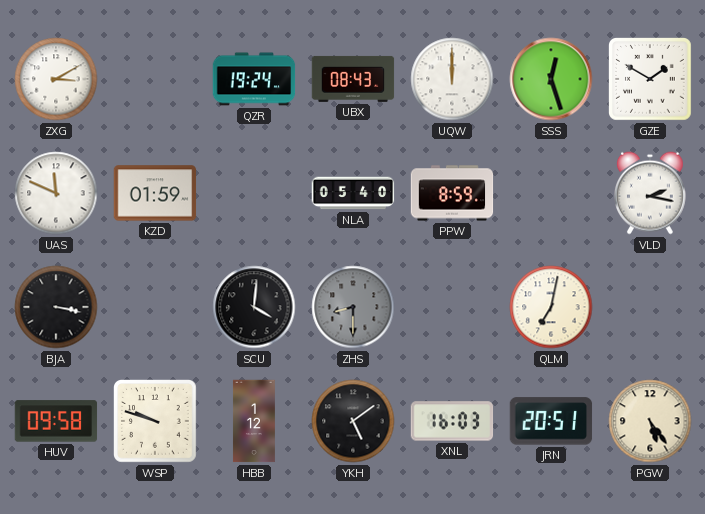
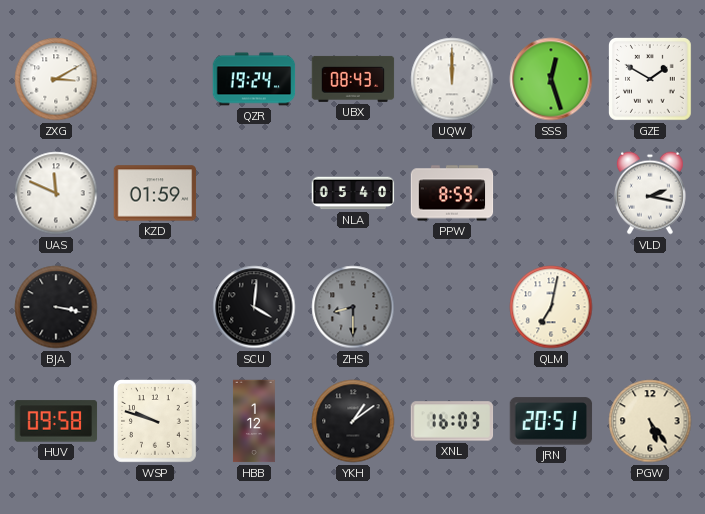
YKH: 5:09 -> 1:09 (353, 421)
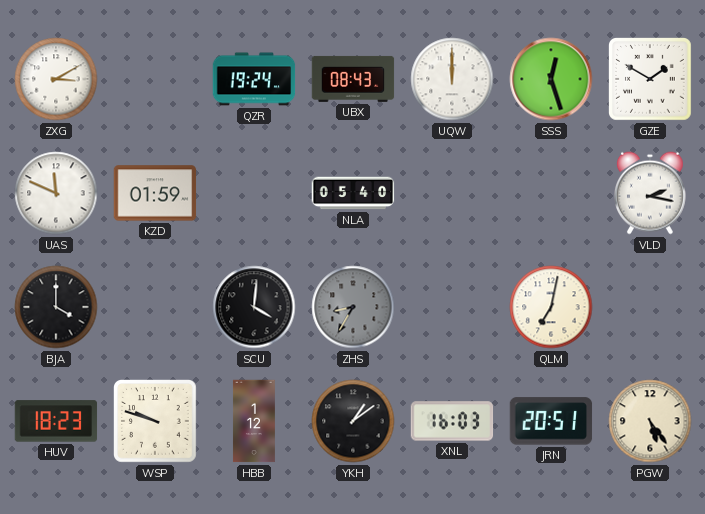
PPW: 8:59 -> none (452, 193)
BJA: 3:17 -> 4:00 (56, 307)
ZHS: 8:30 -> 8:35 (353, 307)
HUV: 09:58 -> 18:23 (56, 421)
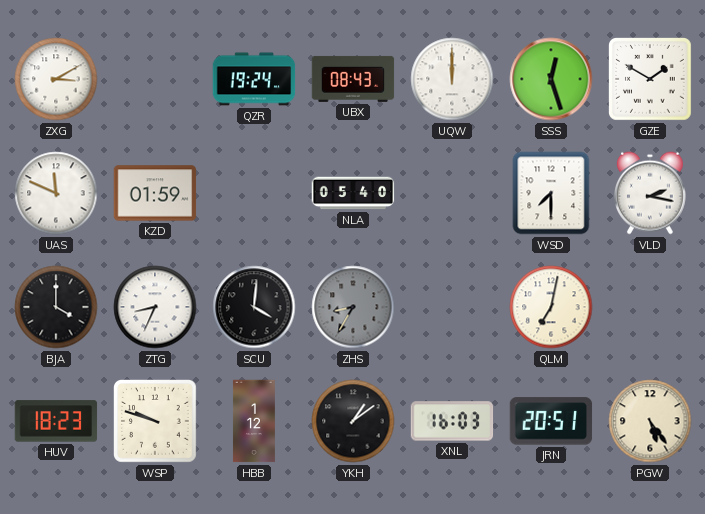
WSD: none -> 7:30 (551, 193)
ZTG: none -> 8:34 (155, 307)
